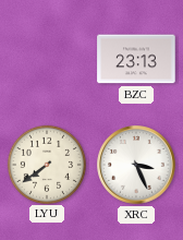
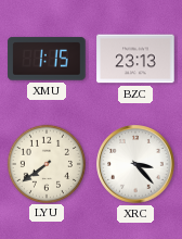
XMU: none -> 1:15 (47, 59)
XRC: 3:26 -> 3:23 (135, 164)
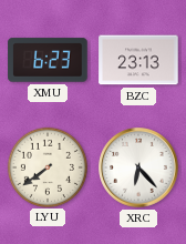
XMU: 1:15 -> 6:23 (48, 60)
XRC: 3:23 -> 6:23 (138, 167)
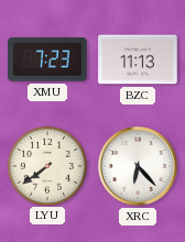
XMU: 6:23 -> 7:23 (47, 59)
BZC: 23:13 -> 11:13 (138, 59)
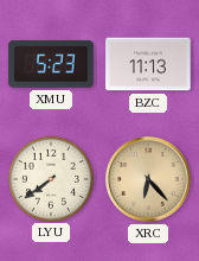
XMU: 7:23 -> 5:23 (51, 64)
XRC dial: white -> champagne (148, 179)
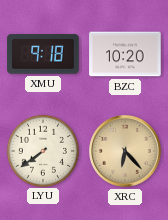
XMU: 5:23 -> 9:18 (43, 54)
BZC: 11:13 -> 10:20 (125, 54)
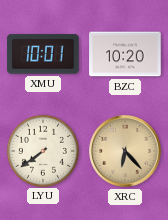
XMU: 9:18 -> 10:01 (43, 54)
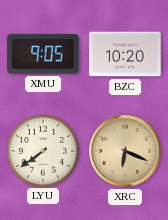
XMU: 10:01 -> 9:05 (43, 54)
XRC: 6:23 -> 6:19 (125, 151)
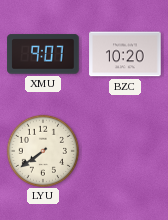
XMU: 9:05 -> 9:07 (43, 54)
XRC: 6:19 -> none (125, 151)
